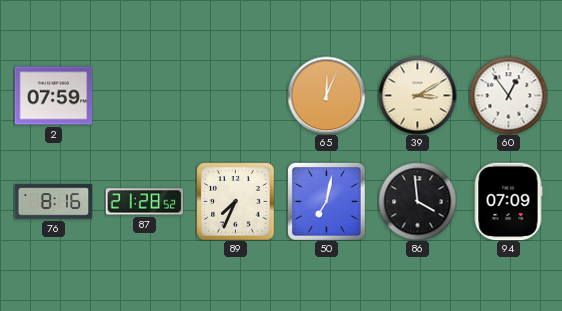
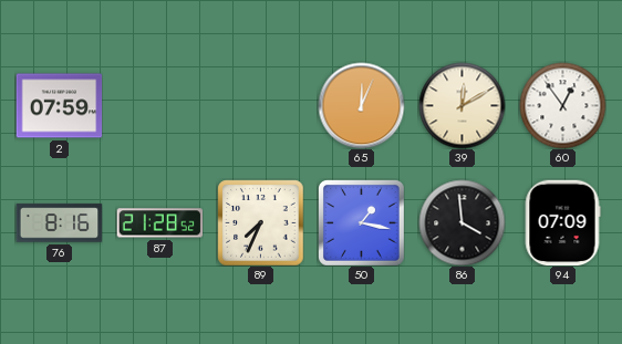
39: 3:10 -> 12:10 (462, 105)
50: 7:02 -> 1:17 (362, 223)
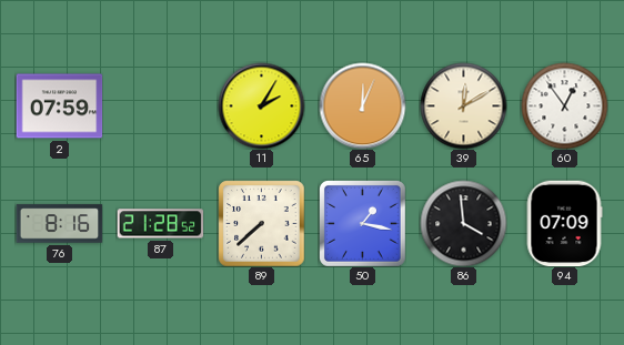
11: none -> 2:05 (261, 105)
89: 7:34 -> 7:38 (261, 223)
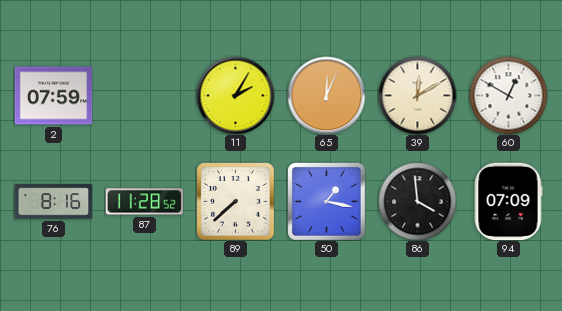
60: 12:54 -> 12:50 (508, 95)
87: 21:28 -> 11:28 (144, 202)
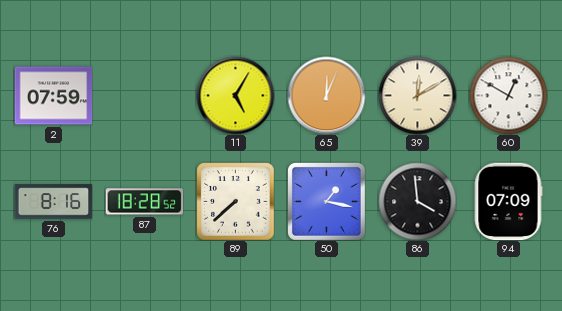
11: 2:05 -> 5:05 (235, 95)
87: 11:28 -> 18:28 (144, 202)
